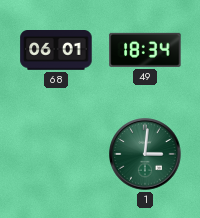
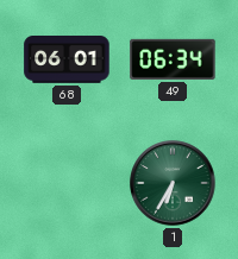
49: 18:34 -> 06:34 (173, 59)
1: 3:01 -> 6:35 (173, 183)
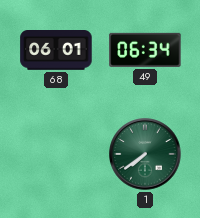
1: 6:35 -> 7:39 (145, 154)
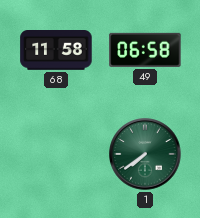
68: 06:01 -> 11:58 (56, 51)
49: 06:34 -> 06:58 (145, 50)
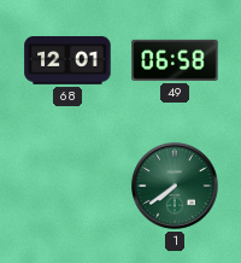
68: 11:58 -> 12:01 (67, 62)
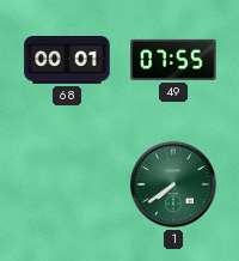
68: 12:01 -> 00:01 (67, 61)
49: 06:58 -> 07:55 (173, 60)
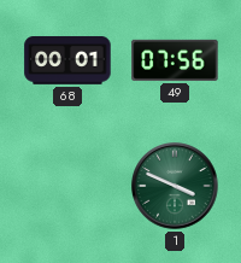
49: 07:55 -> 07:56 (175, 60)
1: 7:39 -> 3:49 (175, 186)
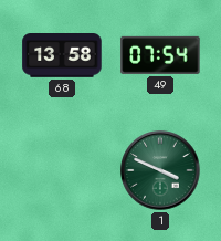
68: 00:01 -> 13:58 (62, 56)
49: 07:56 -> 07:54 (160, 55)
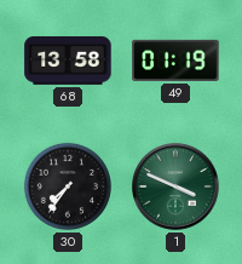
49: 07:54 -> 01:19 (175, 61)
30: none -> 7:36 (68, 186)
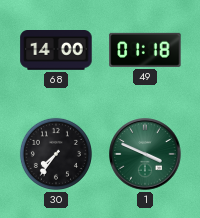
68: 13:58 -> 14:00 (56, 51)
49: 01:19 -> 01:18 (145, 50)
